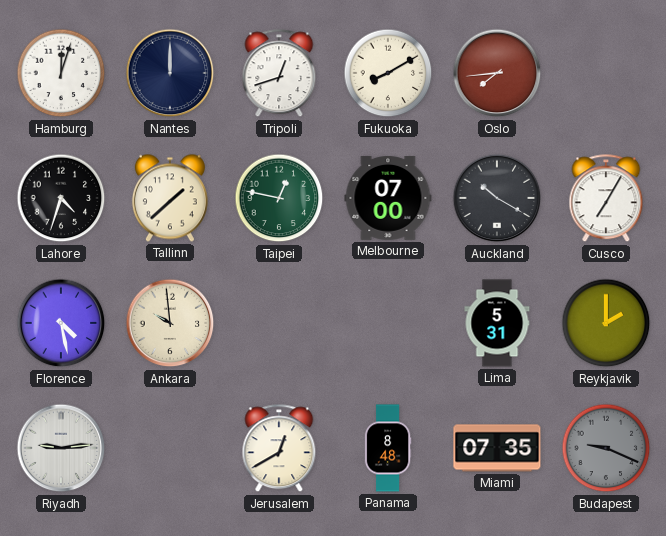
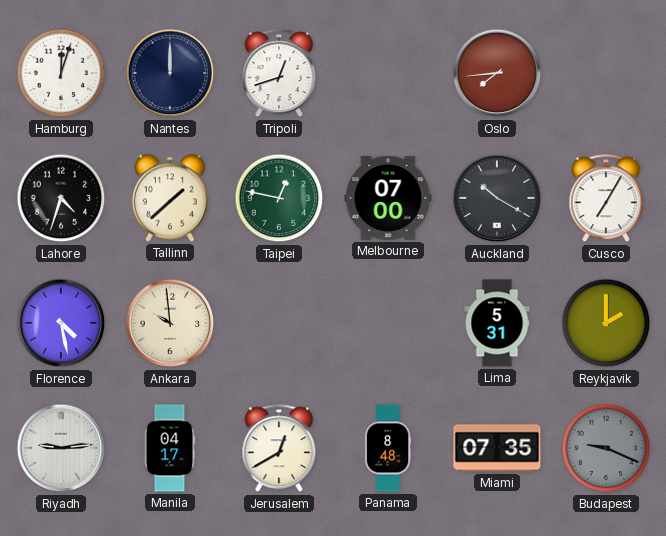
Fukuoka: 8:10 -> none (388, 73)
Manila: none -> 04:17 (170, 448)
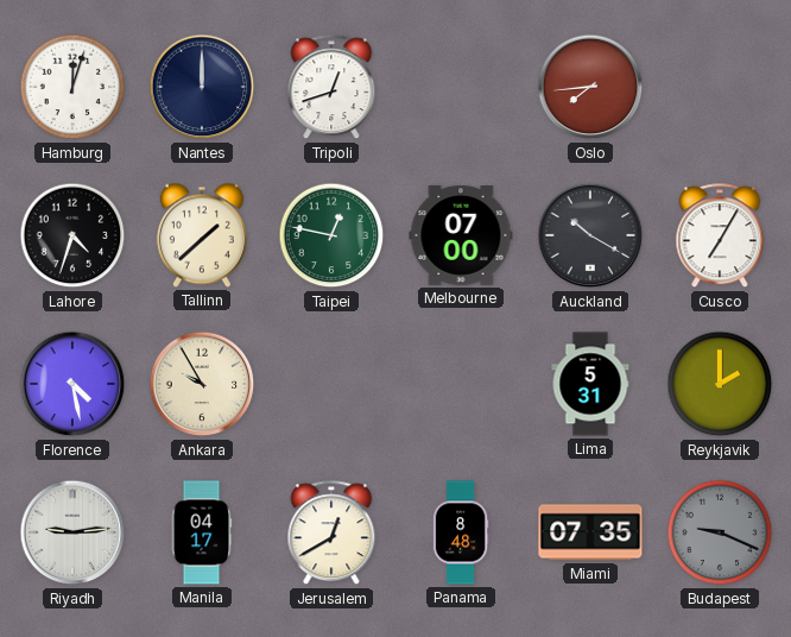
Ankara: 9:59 -> 9:55 (202, 384)
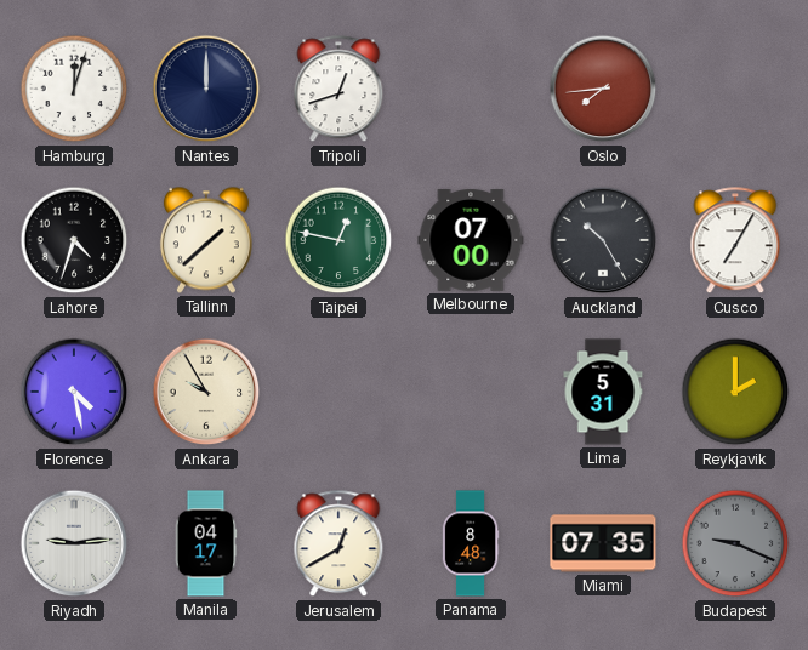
Auckland: 10:20 -> 10:25 (603, 240)
